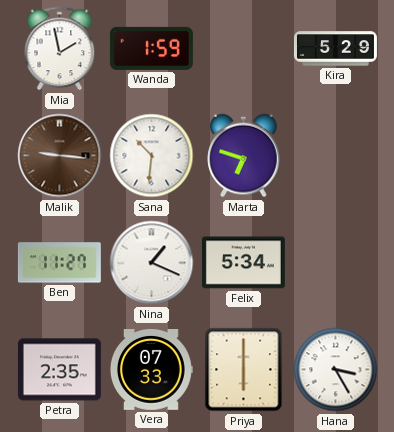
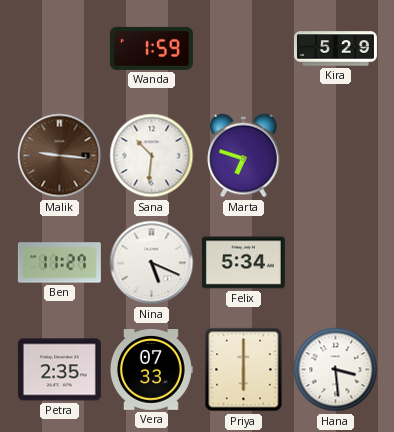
Mia: 1:58 -> none (60, 49)
Nina: 1:19 -> 5:19 (152, 263)
Hana: 3:25 -> 3:29 (336, 370)
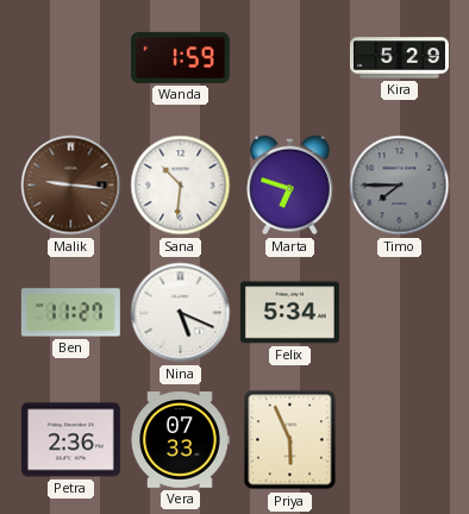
Timo: none -> 7:45 (400, 186)
Petra: 2:35 -> 2:36 (70, 440)
Priya: 6:00 -> 5:56 (290, 440)
Hana: 3:29 -> none (336, 370)
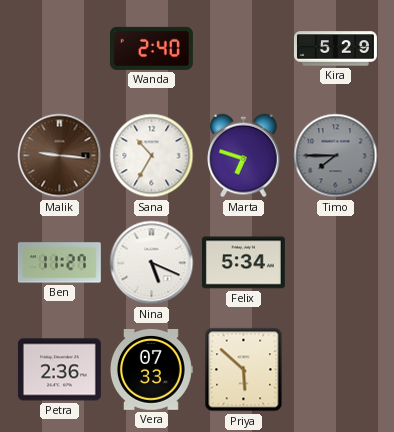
Wanda: 1:59 -> 2:40 (151, 48)
Sana: 10:31 -> 10:35 (152, 156)
Priya: 5:56 -> 5:52 (244, 370)
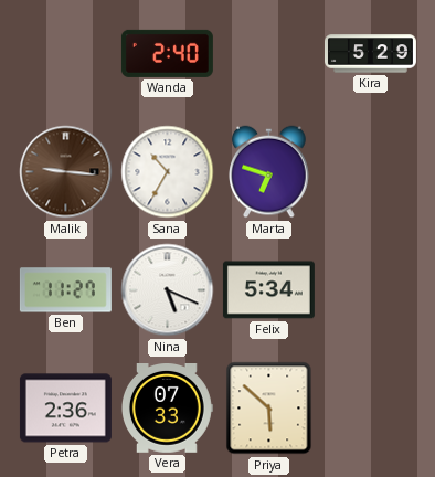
Timo: 7:45 -> none (336, 156)
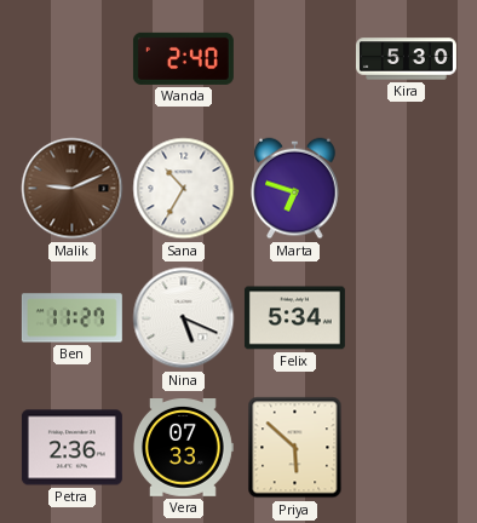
Kira: 5:29 -> 5:30 (406, 59)
Malik: 9:16 -> 9:11 (73, 189)
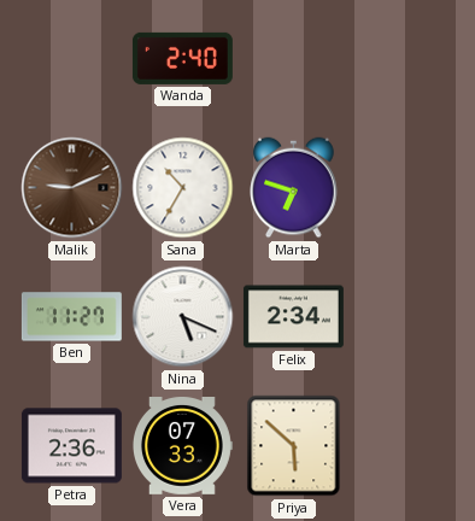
Kira: 5:30 -> none (406, 59)
Felix: 5:34 -> 2:34 (293, 317)
